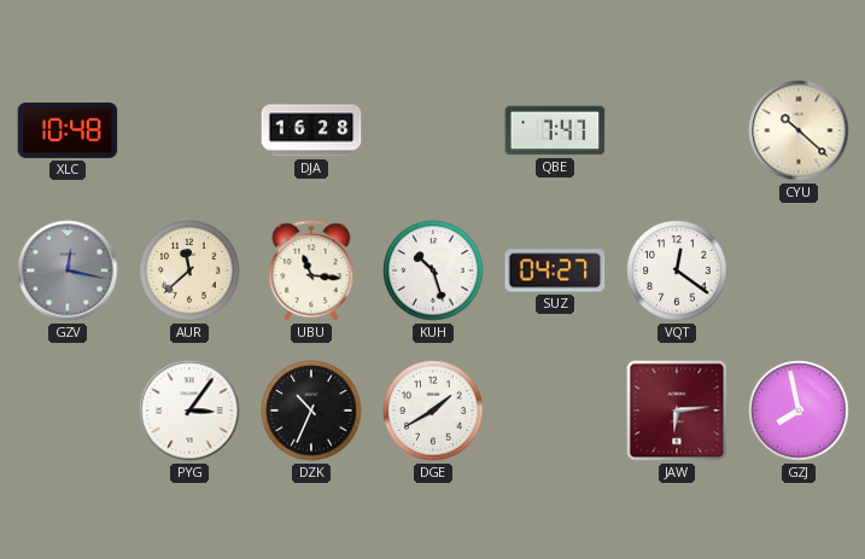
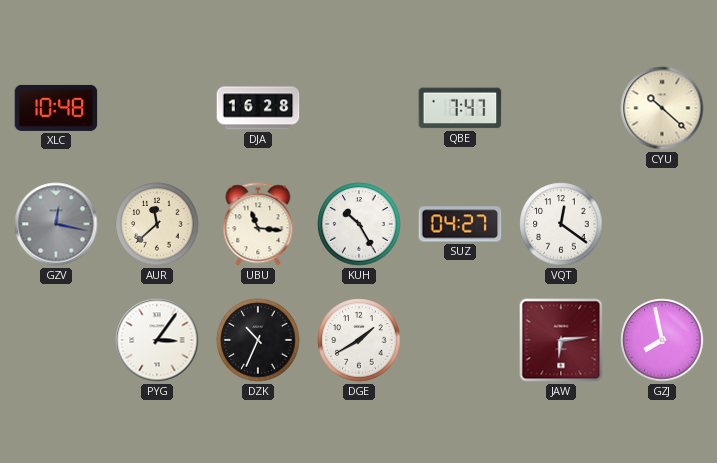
KUH: 10:27 -> 10:25 (359, 224)
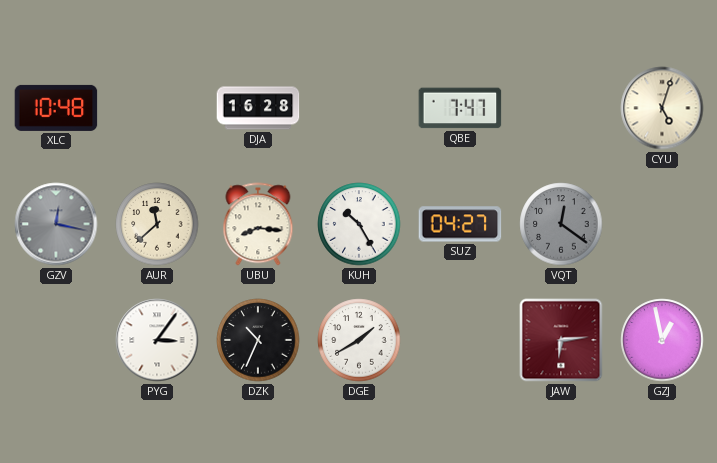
CYU: 10:22 -> 5:03 (662, 108)
UBU: 11:16 -> 8:16 (258, 224)
VQT dial: white -> grey (561, 224)
GZJ: 7:58 -> 12:58 (662, 340)
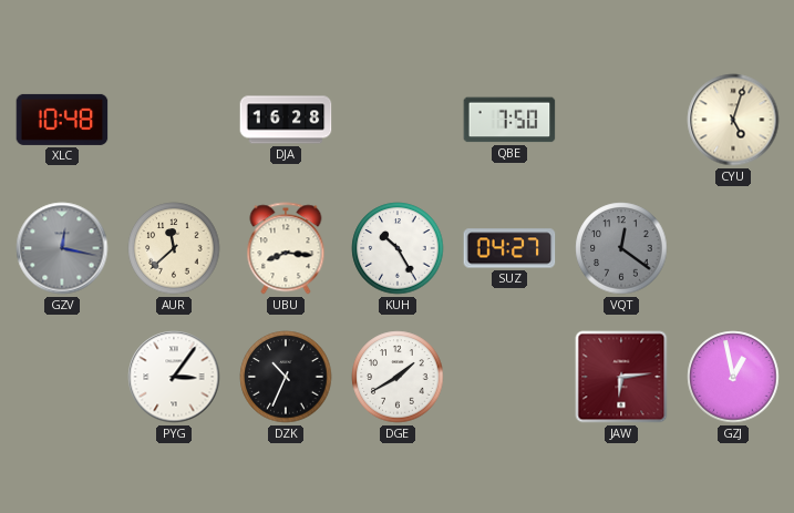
QBE: 7:47 -> 7:50 (509, 120)
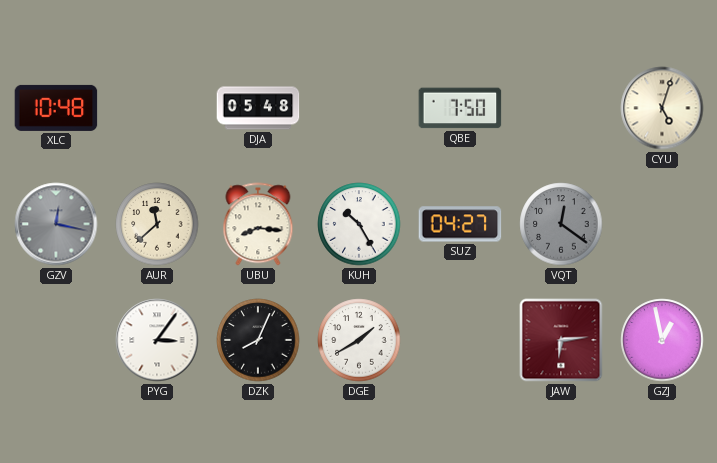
DJA: 16:28 -> 05:48 (258, 108)
DZK: 10:34 -> 8:04 (258, 340)
